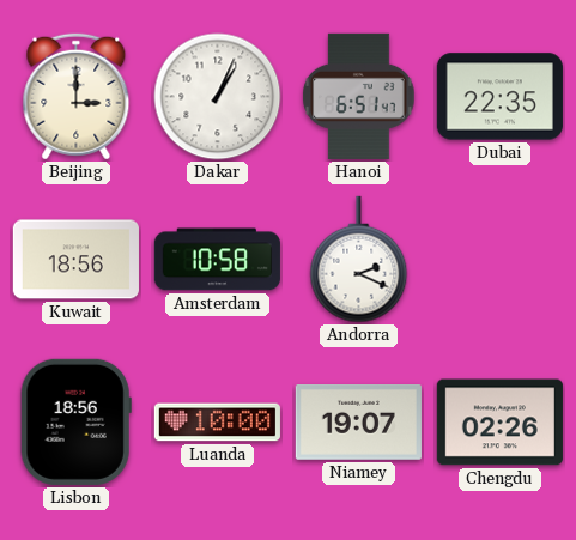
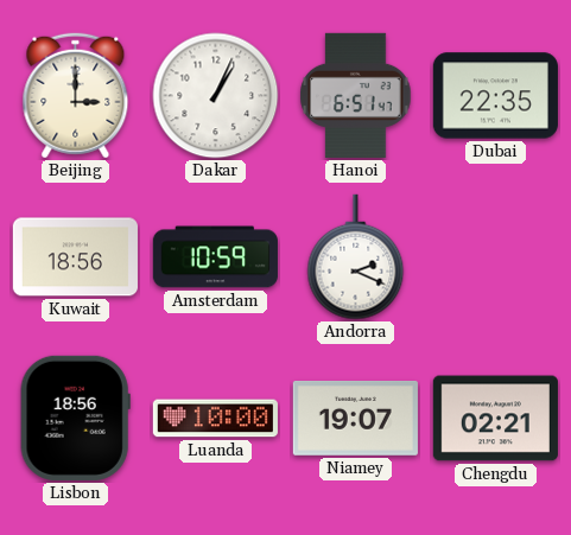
Amsterdam: 10:58 -> 10:59 (215, 257)
Chengdu: 02:26 -> 02:21 (495, 419)
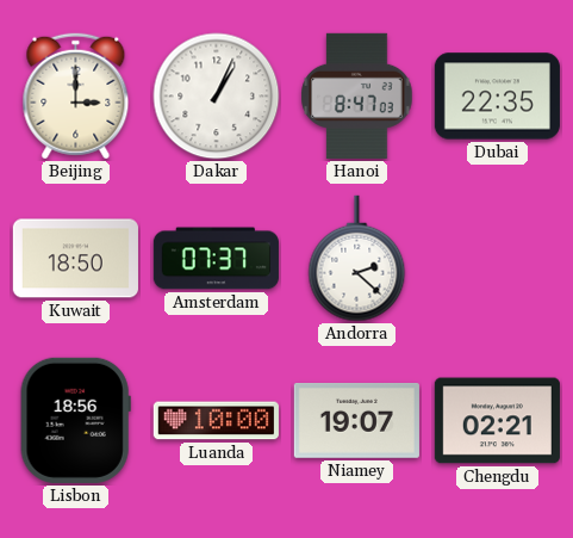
Hanoi: 6:51 -> 8:47 (357, 95)
Kuwait: 18:56 -> 18:50 (75, 259)
Amsterdam: 10:59 -> 07:37 (216, 259)
Andorra: 2:19 -> 2:22 (357, 259)
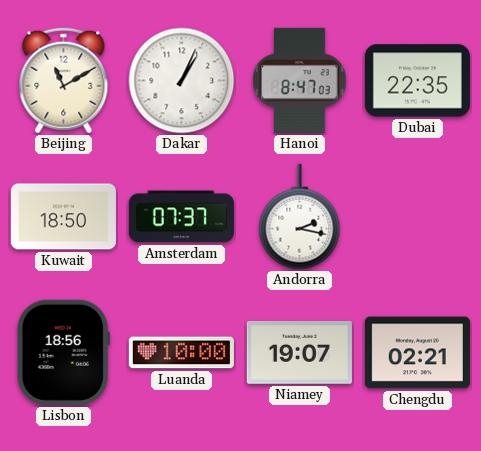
Beijing: 3:00 -> 11:10 (64, 81)
Andorra: 2:22 -> 2:17 (300, 217)
